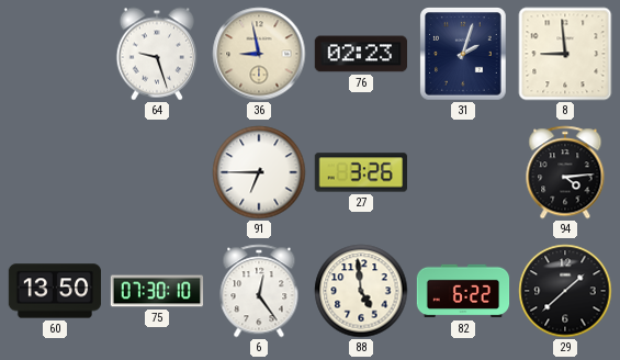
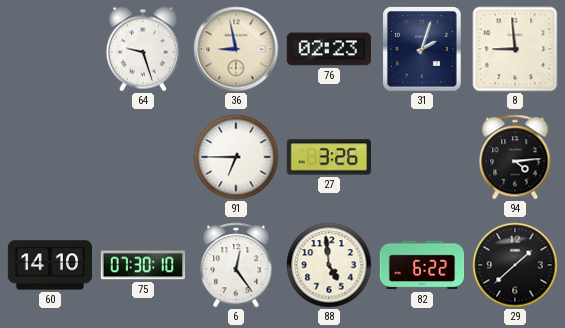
60: 13:50 -> 14:10 (50, 265)
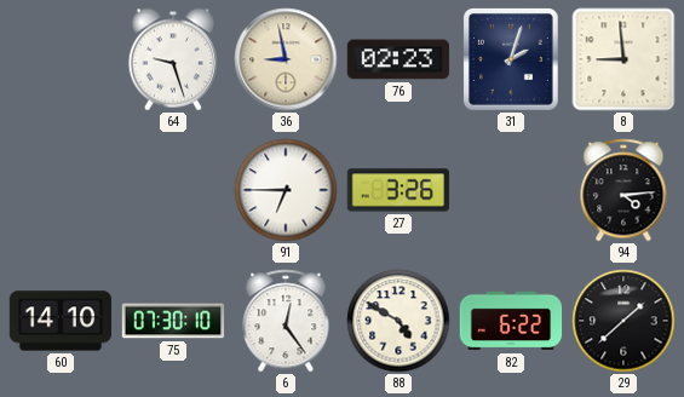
88: 4:59 -> 4:50 (398, 321)
